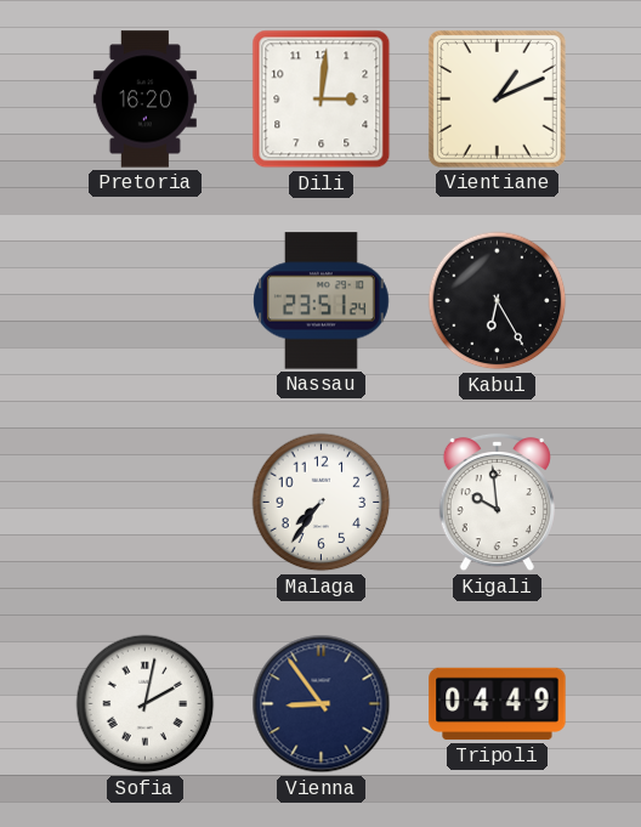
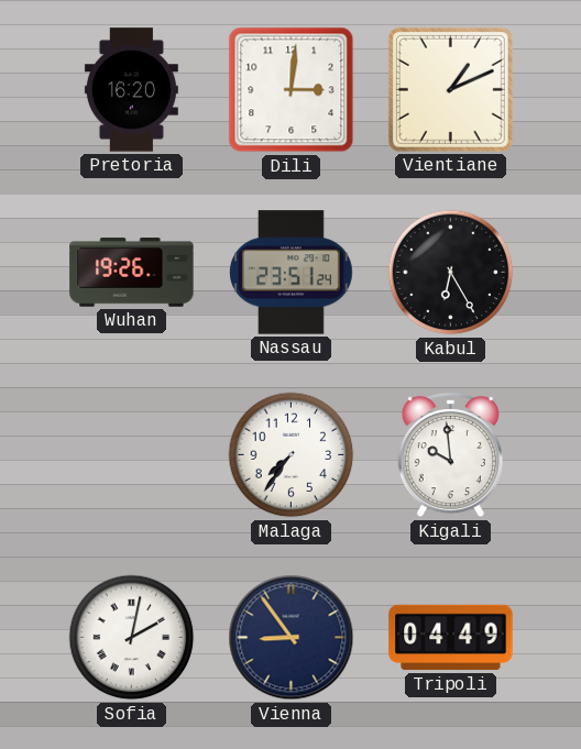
Wuhan: none -> 19:26 (132, 273)
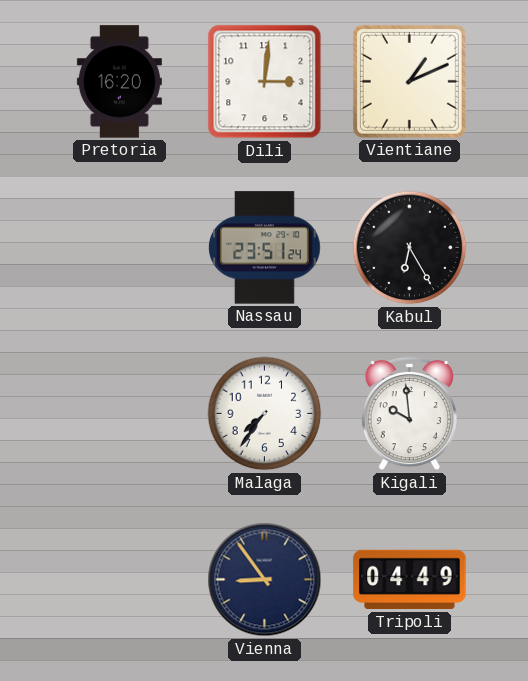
Wuhan: 19:26 -> none (132, 273)
Sofia: 2:02 -> none (132, 638)
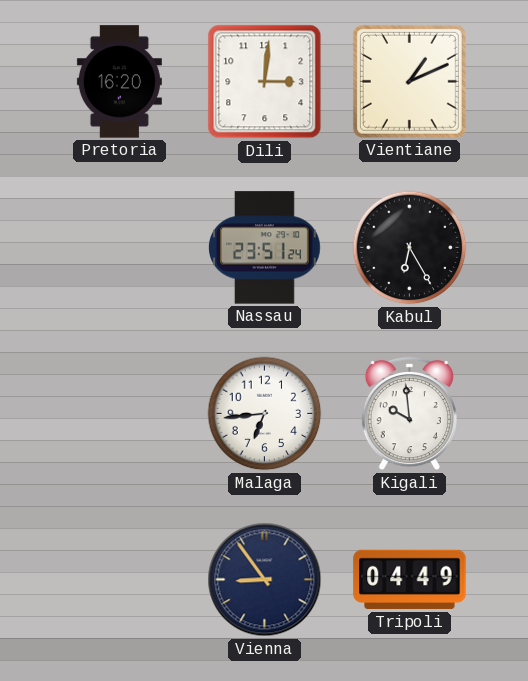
Malaga: 7:36 -> 6:44 (265, 414)
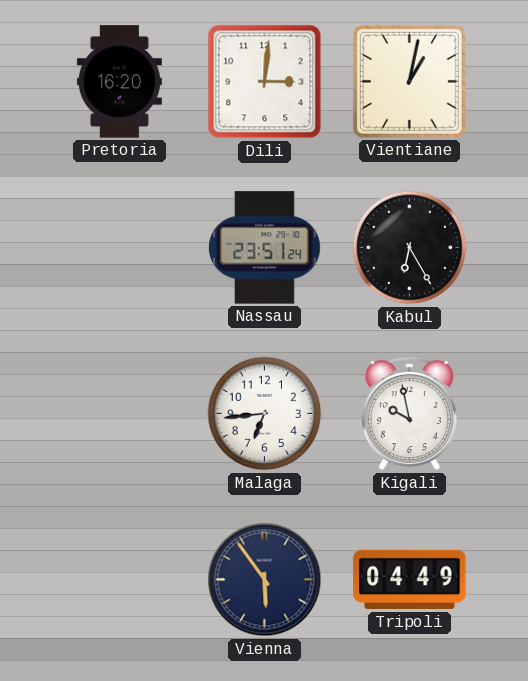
Vientiane: 1:11 -> 1:02 (409, 81)
Kigali: 9:59 -> 9:58 (409, 414)
Vienna: 8:54 -> 5:54 (265, 580)
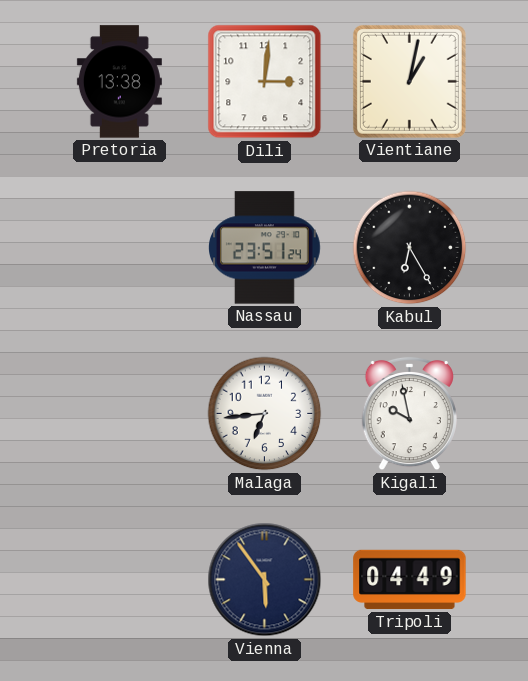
Pretoria: 16:20 -> 13:38 (119, 82)
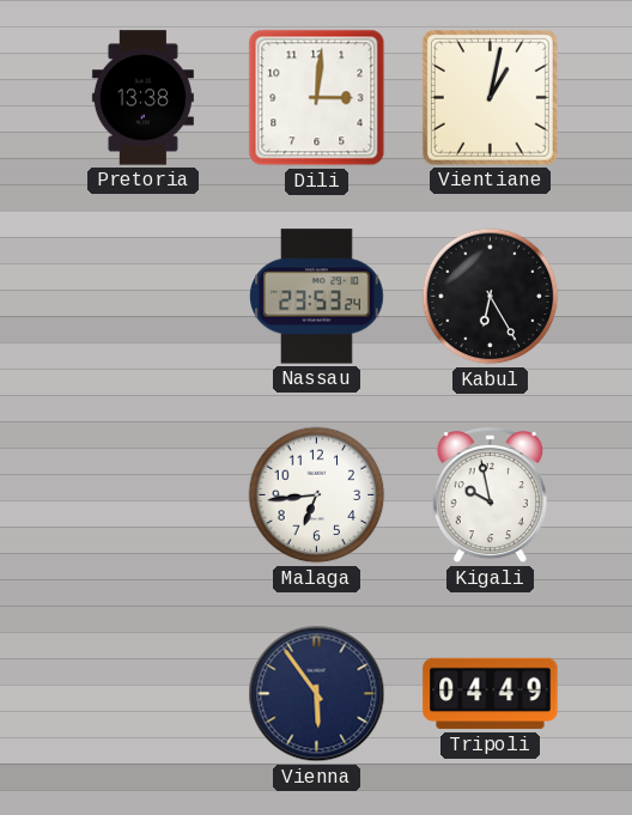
Nassau: 23:51 -> 23:53 (317, 297)
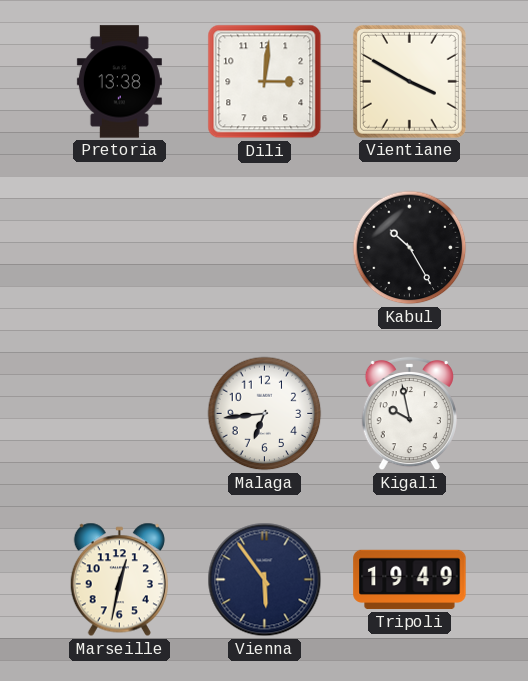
Vientiane: 1:02 -> 3:50 (409, 81)
Nassau: 23:53 -> none (317, 297)
Kabul: 6:25 -> 10:25 (410, 248)
Marseille: none -> 12:32 (119, 580)
Tripoli: 04:49 -> 19:49 (410, 580)
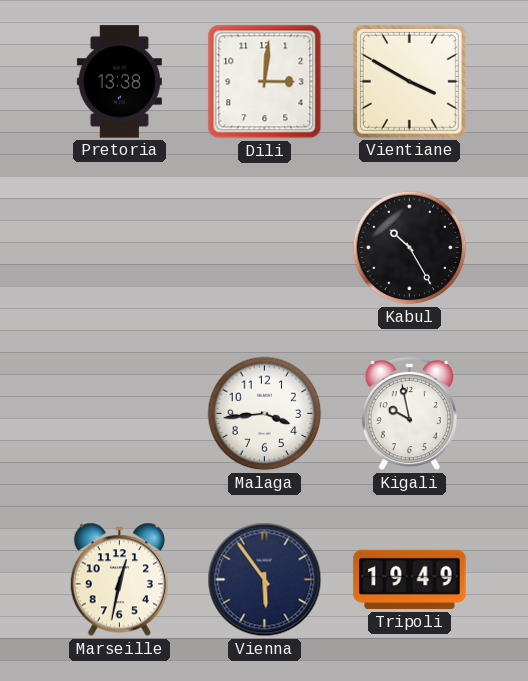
Malaga: 6:44 -> 3:44 (265, 414)
